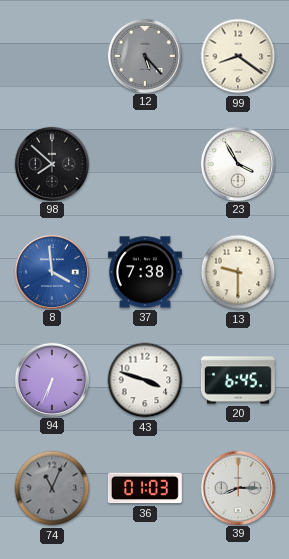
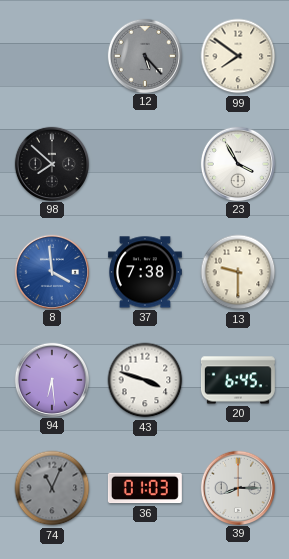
99: 8:21 -> 7:51 (238, 56)
94: 6:34 -> 6:29 (51, 379)
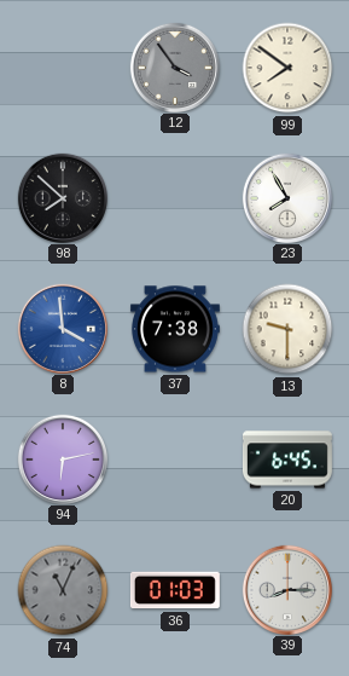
12: 5:23 -> 3:54 (174, 67)
23: 3:55 -> 7:55 (286, 197)
94: 6:29 -> 6:13 (62, 458)
43: 3:48 -> none (145, 380)
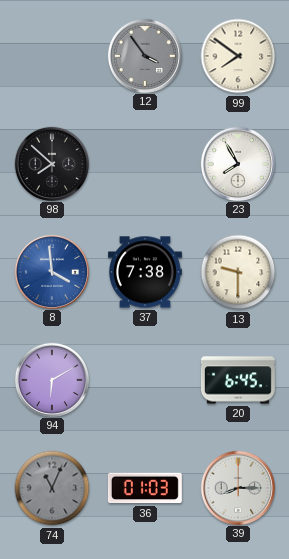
94: 6:13 -> 6:10 (51, 379)
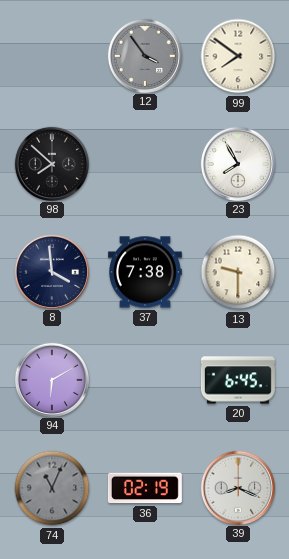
8 dial: blue -> navy (51, 271)
36: 01:03 -> 02:19 (145, 488)
39: 8:15 -> 8:19 (237, 487)
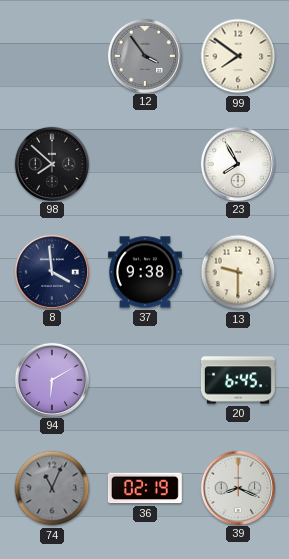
37: 7:38 -> 9:38 (145, 272)
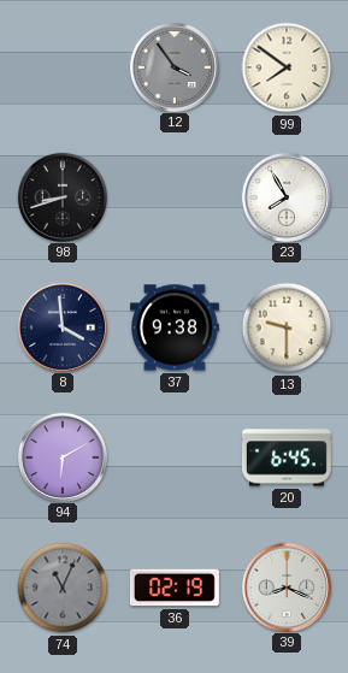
98: 7:52 -> 8:42 (61, 196)
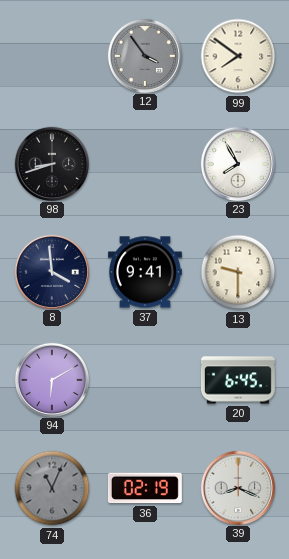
37: 9:38 -> 9:41 (145, 272)
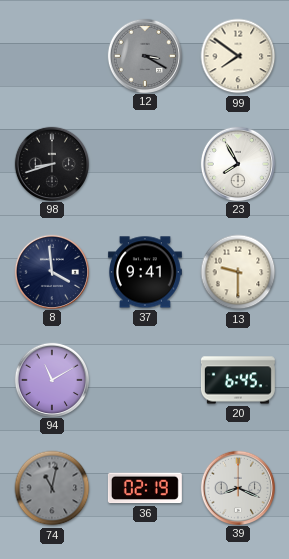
12: 3:54 -> 3:20 (144, 55)
94: 6:10 -> 11:10 (51, 379)
74: 11:04 -> 11:02 (52, 488)
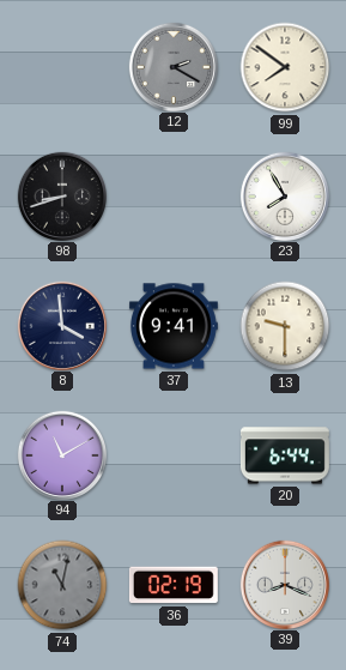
12: 3:20 -> 2:20 (172, 66)
20: 6:45 -> 6:44 (285, 455)
